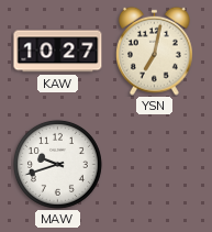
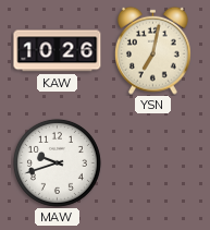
KAW: 10:27 -> 10:26 (58, 51)
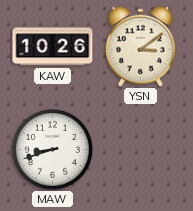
YSN: 7:02 -> 3:09 (141, 46)
MAW: 9:42 -> 8:42 (52, 149)
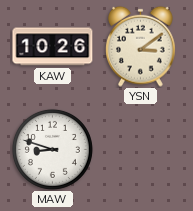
MAW: 8:42 -> 8:48 (52, 149)
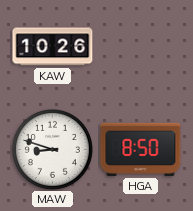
YSN: 3:09 -> none (141, 46)
HGA: none -> 8:50 (141, 149)
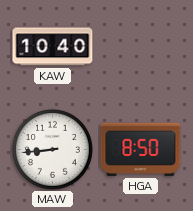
KAW: 10:26 -> 10:40 (53, 47)
MAW: 8:48 -> 8:44 (52, 149)
